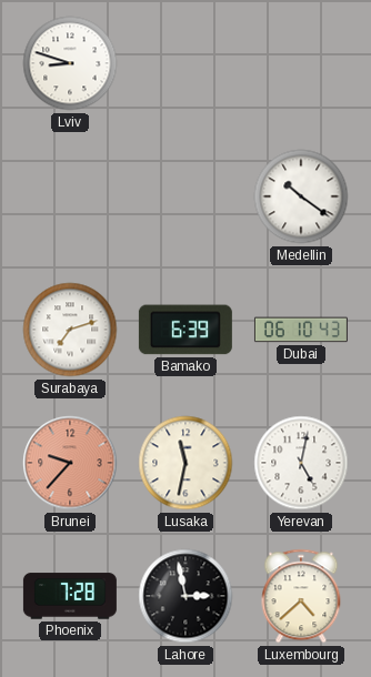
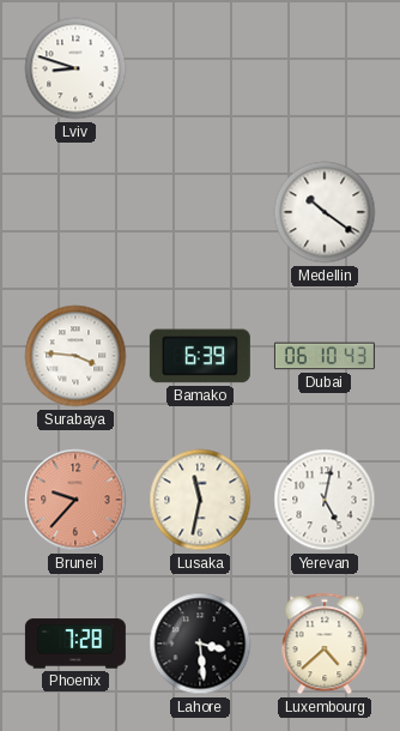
Surabaya: 7:12 -> 3:46 (75, 356)
Lahore: 2:58 -> 3:29 (200, 644)
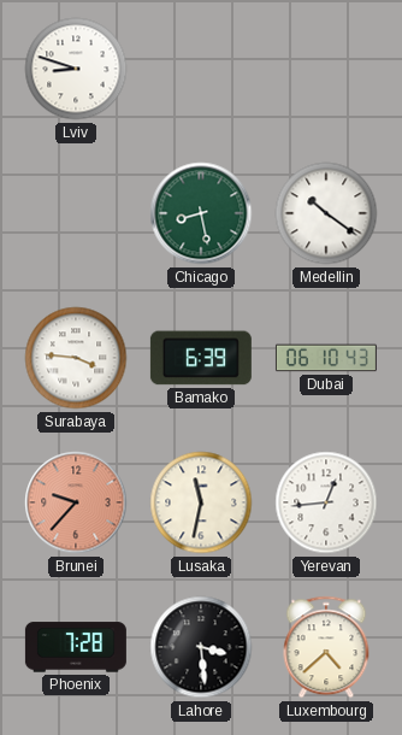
Chicago: none -> 8:28 (201, 213)
Yerevan: 5:02 -> 12:44 (326, 502)
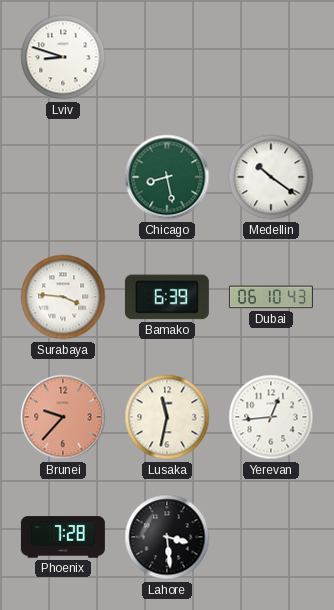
Luxembourg: 4:38 -> none (326, 647)
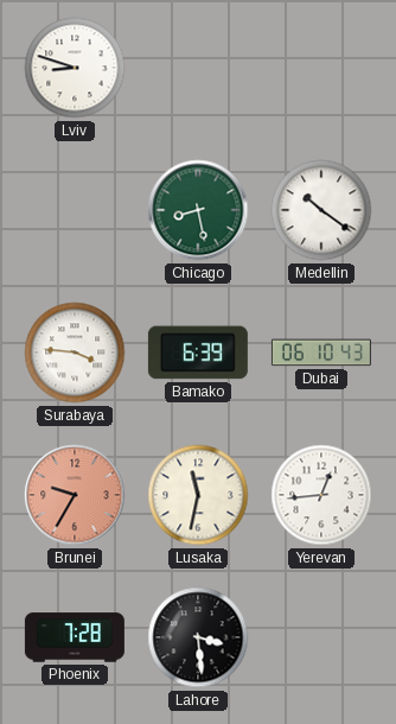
Brunei: 9:37 -> 9:35 (75, 495)
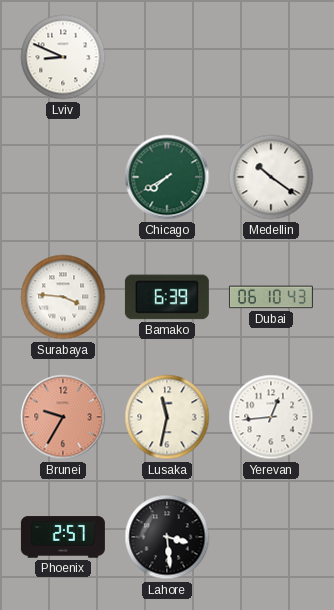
Lviv: 8:48 -> 8:49 (63, 57)
Chicago: 8:28 -> 7:40 (167, 177)
Phoenix: 7:28 -> 2:57 (63, 537)
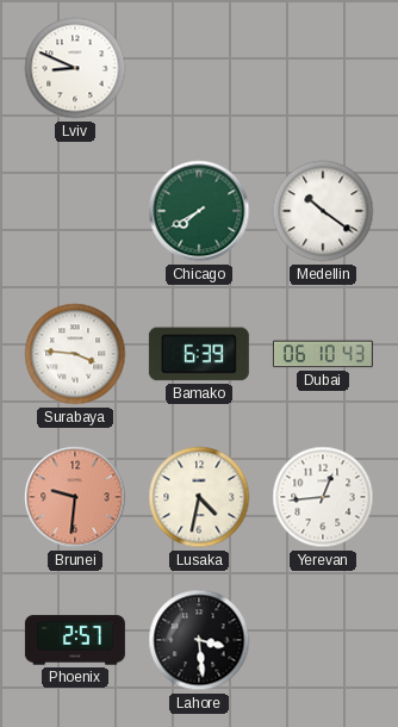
Brunei: 9:35 -> 9:31 (75, 497)
Lusaka: 11:32 -> 4:32 (199, 497)
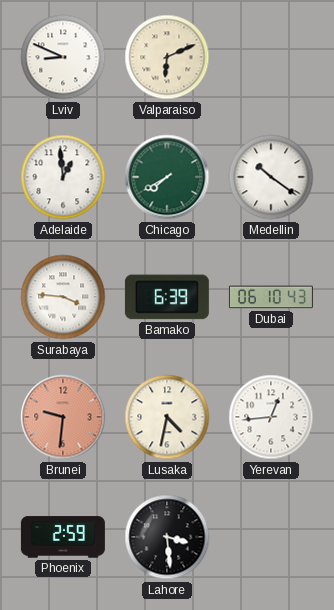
Valparaiso: none -> 6:11 (167, 57)
Adelaide: none -> 12:59 (63, 177)
Phoenix: 2:57 -> 2:59 (63, 537)
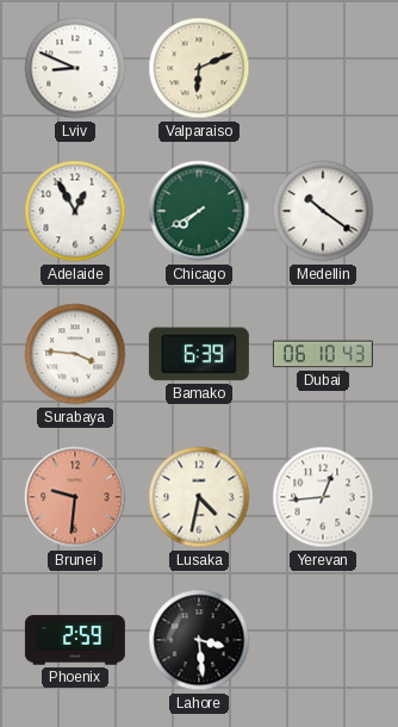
Adelaide: 12:59 -> 12:55 (75, 211)
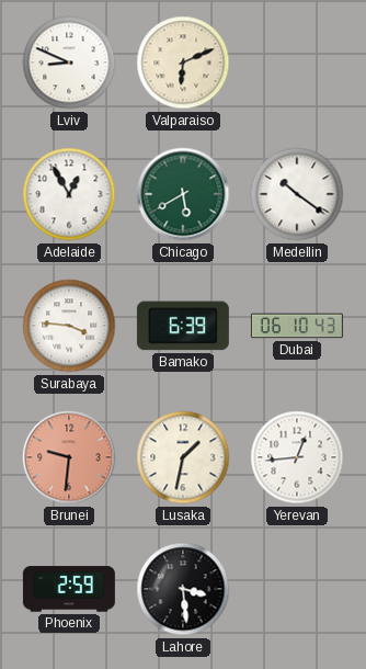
Chicago: 7:40 -> 5:40 (183, 194)
Lusaka: 4:32 -> 1:32 (183, 457)
